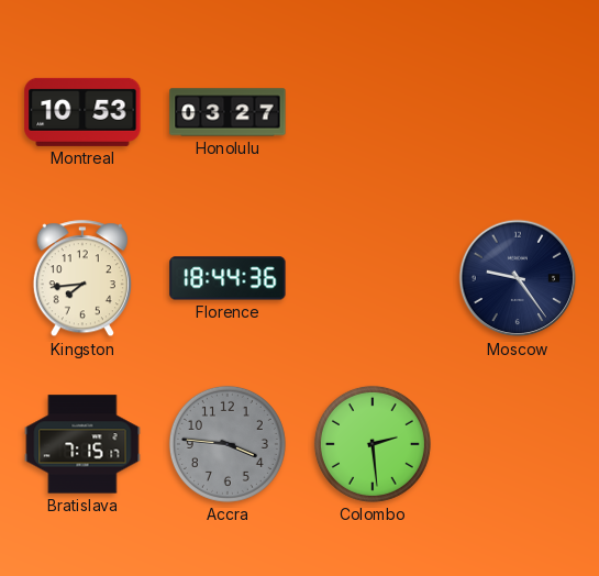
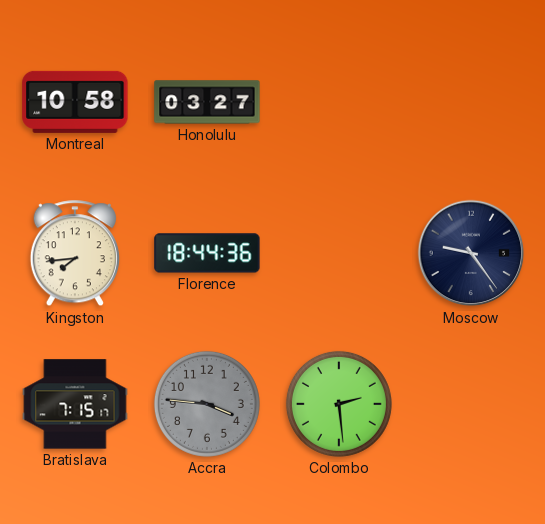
Montreal: 10:53 -> 10:58 (75, 102)
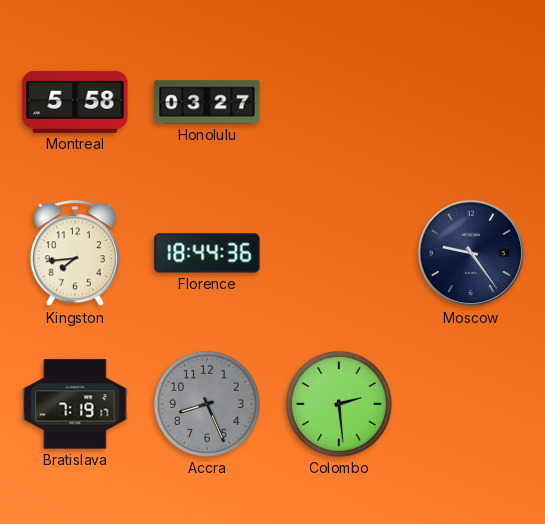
Montreal: 10:58 -> 5:58 (75, 102)
Bratislava: 7:15 -> 7:19 (75, 404)
Accra: 3:46 -> 8:26 (207, 404)
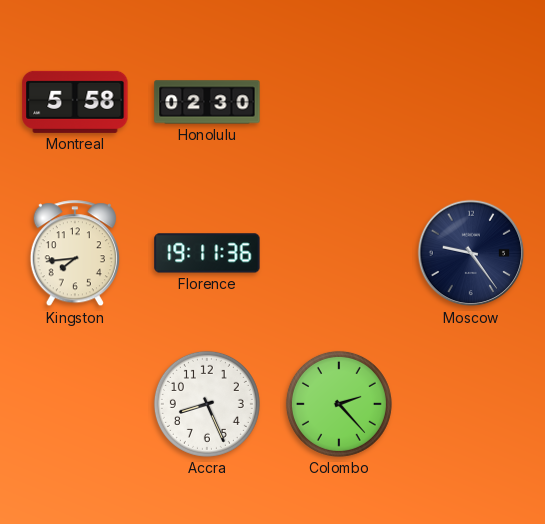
Honolulu: 03:27 -> 02:30 (207, 102)
Florence: 18:44 -> 19:11 (207, 253)
Bratislava: 7:19 -> none (75, 404)
Accra dial: grey -> white (207, 404)
Colombo: 2:29 -> 2:23 (339, 404)
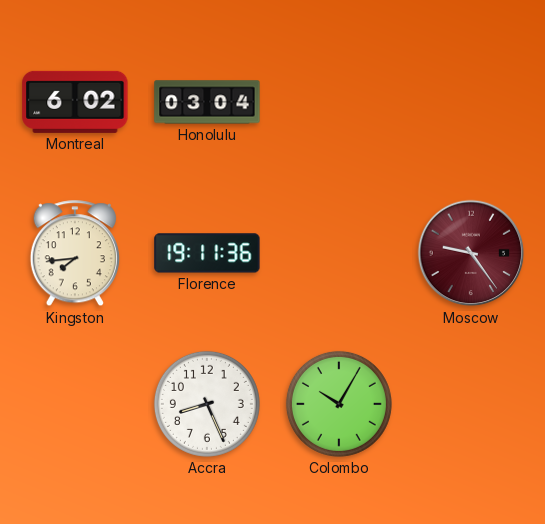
Montreal: 5:58 -> 6:02 (75, 102)
Honolulu: 02:30 -> 03:04 (207, 102)
Moscow dial: navy -> burgundy (471, 253)
Colombo: 2:23 -> 10:05 (339, 404)
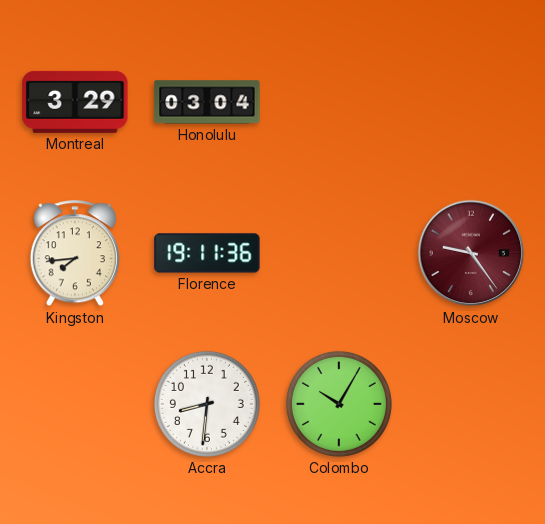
Montreal: 6:02 -> 3:29 (75, 102)
Accra: 8:26 -> 8:31 (207, 404)
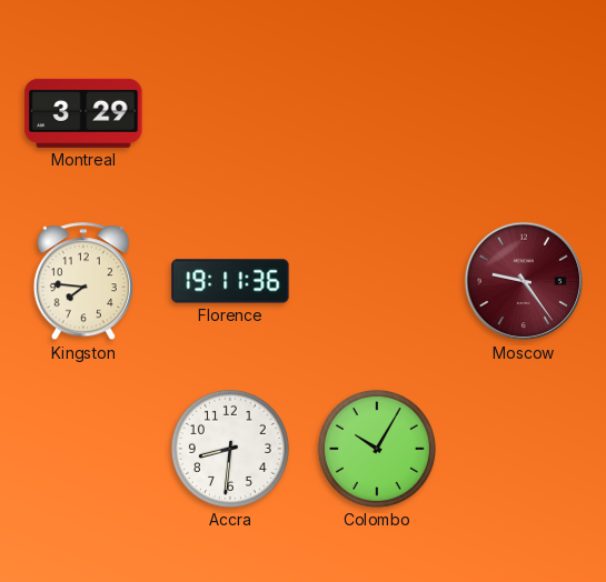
Honolulu: 03:04 -> none (207, 102)
Kingston: 7:44 -> 7:46 (83, 282)
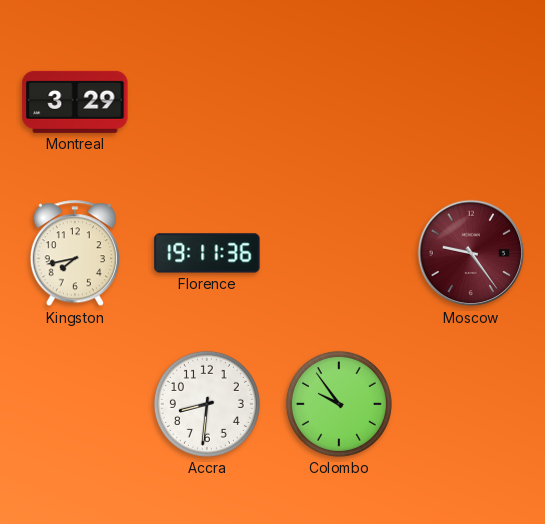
Kingston: 7:46 -> 7:43 (75, 254)
Colombo: 10:05 -> 9:54 (339, 404)
